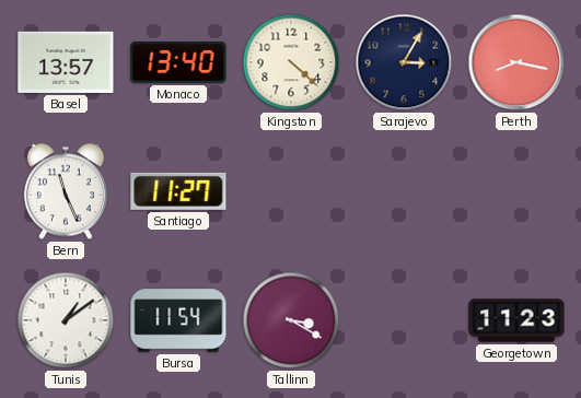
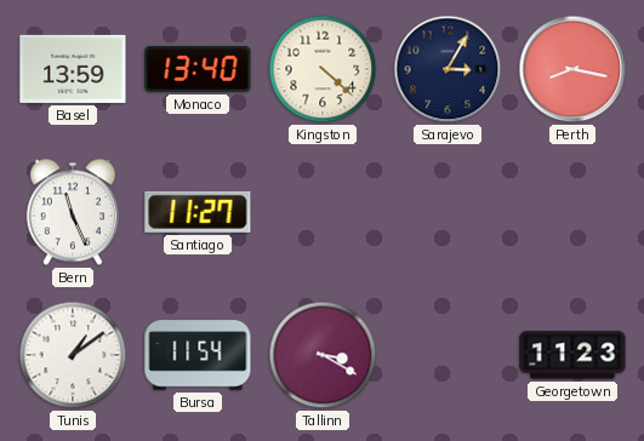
Basel: 13:57 -> 13:59 (73, 69)
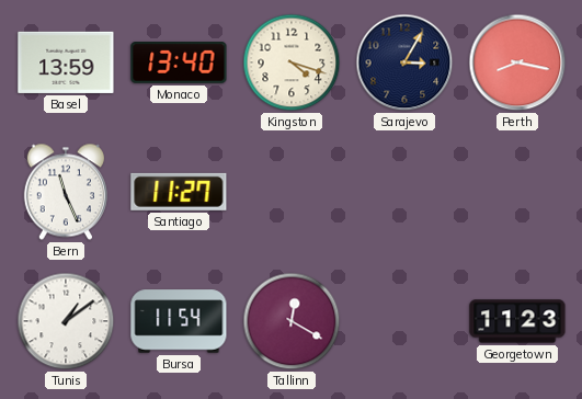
Kingston: 4:22 -> 4:18 (292, 62)
Tallinn: 3:20 -> 12:20 (292, 321)
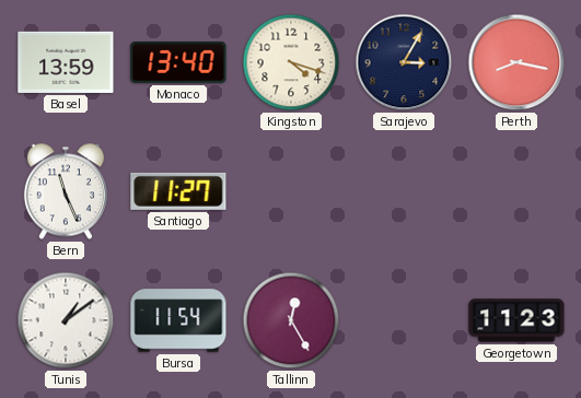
Tallinn: 12:20 -> 12:25 (291, 320)
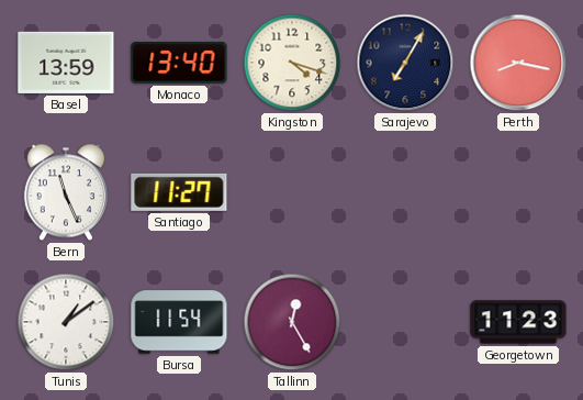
Sarajevo: 3:05 -> 7:05 (405, 63)
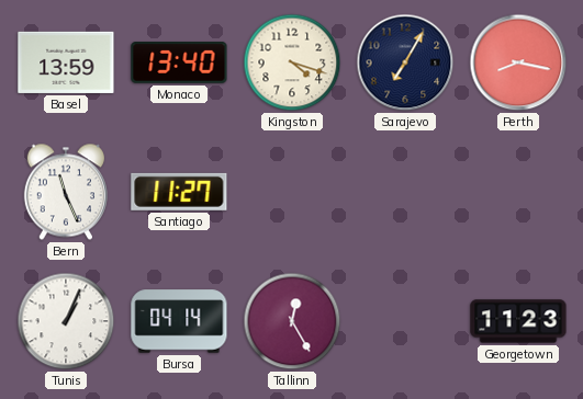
Tunis: 1:09 -> 1:04 (66, 321)
Bursa: 11:54 -> 04:14 (179, 321)
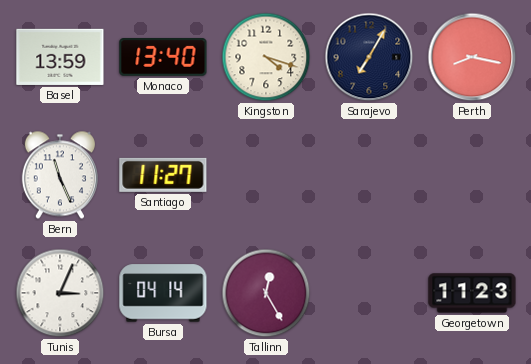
Tunis: 1:04 -> 3:04 (60, 293)
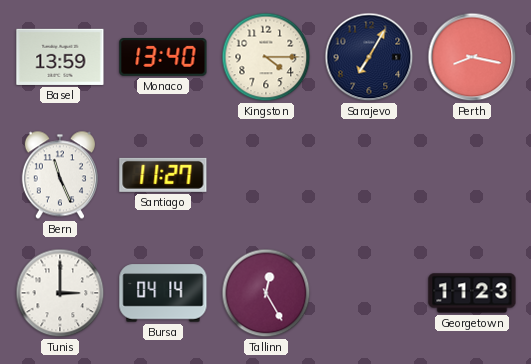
Kingston: 4:18 -> 4:15 (266, 57)
Tunis: 3:04 -> 3:00 (60, 293)
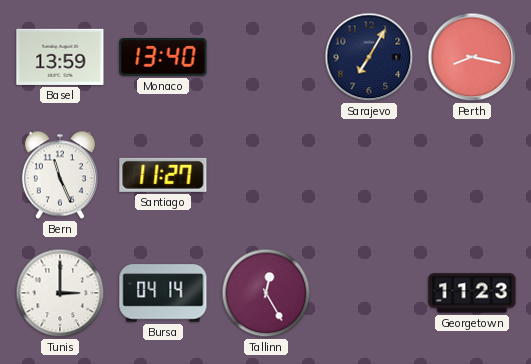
Kingston: 4:15 -> none (266, 57)
